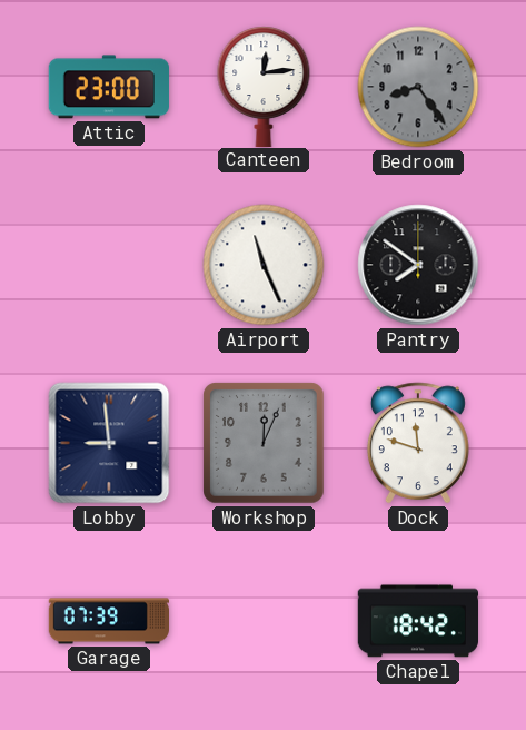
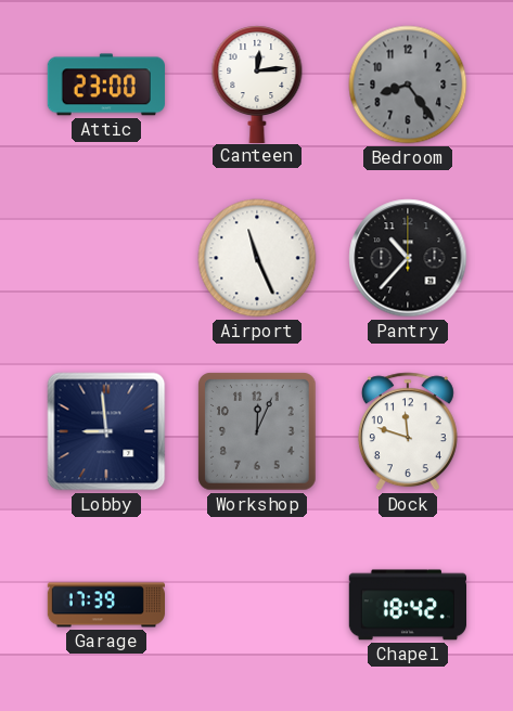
Pantry: 7:51 -> 10:37 (408, 258)
Garage: 07:39 -> 17:39 (105, 605)
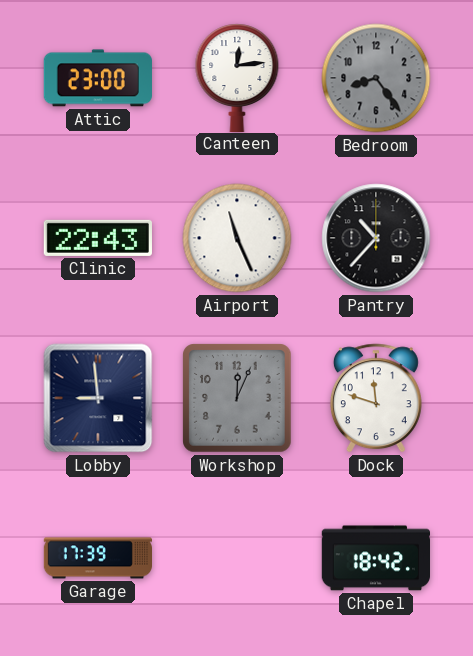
Clinic: none -> 22:43 (98, 238)
